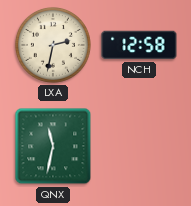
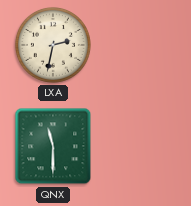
NCH: 12:58 -> none (139, 45)
QNX: 11:32 -> 11:30 (53, 146)
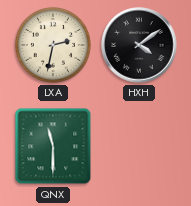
HXH: none -> 4:09 (139, 45)
